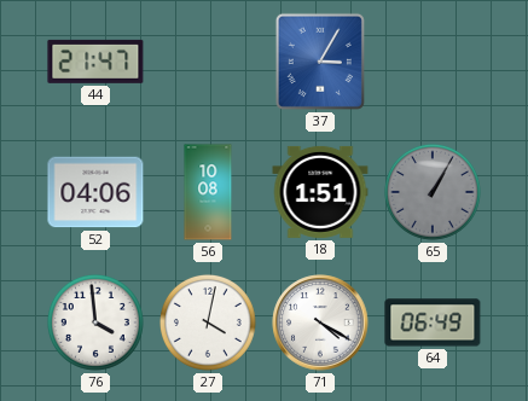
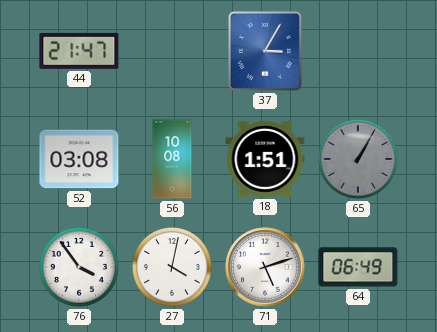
52: 04:06 -> 03:08 (79, 159)
76: 3:59 -> 3:54 (79, 267)
71: 4:20 -> 5:12 (265, 267)
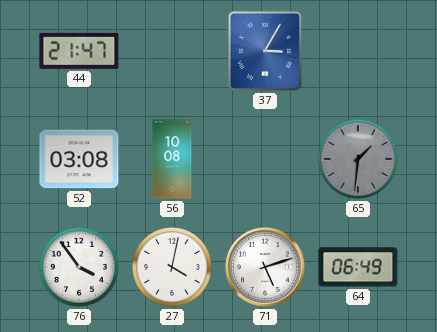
18: 1:51 -> none (265, 159)
65: 1:05 -> 1:31 (358, 159)
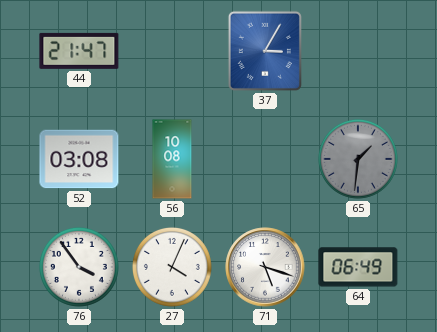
27: 4:02 -> 4:04 (172, 267)
71: 5:12 -> 5:18 (265, 267)
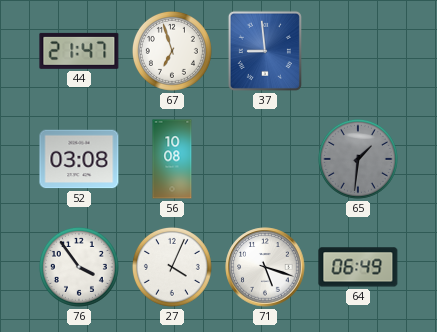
67: none -> 6:57 (172, 51)
37: 3:05 -> 8:59 (265, 51)
